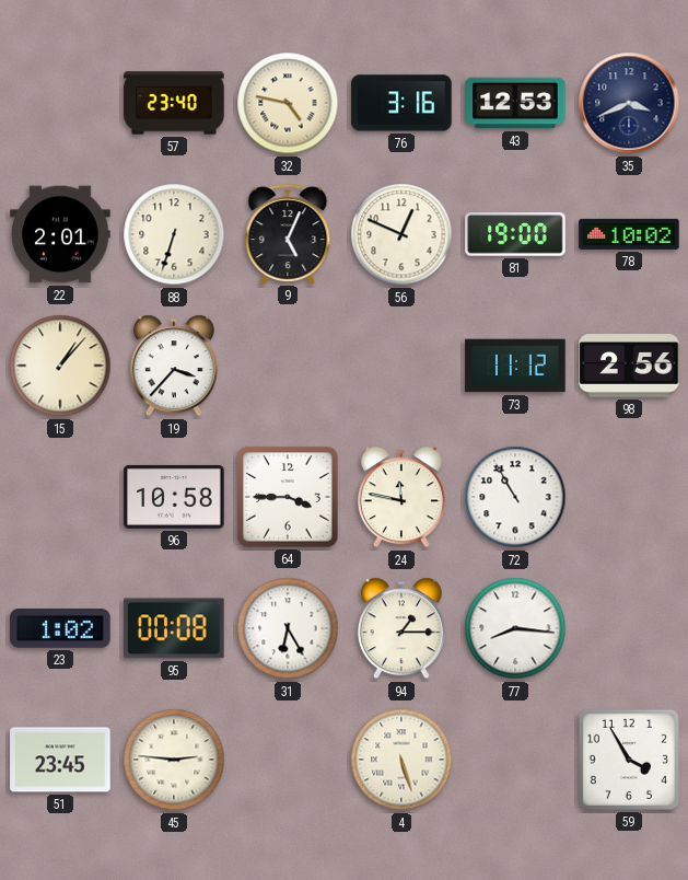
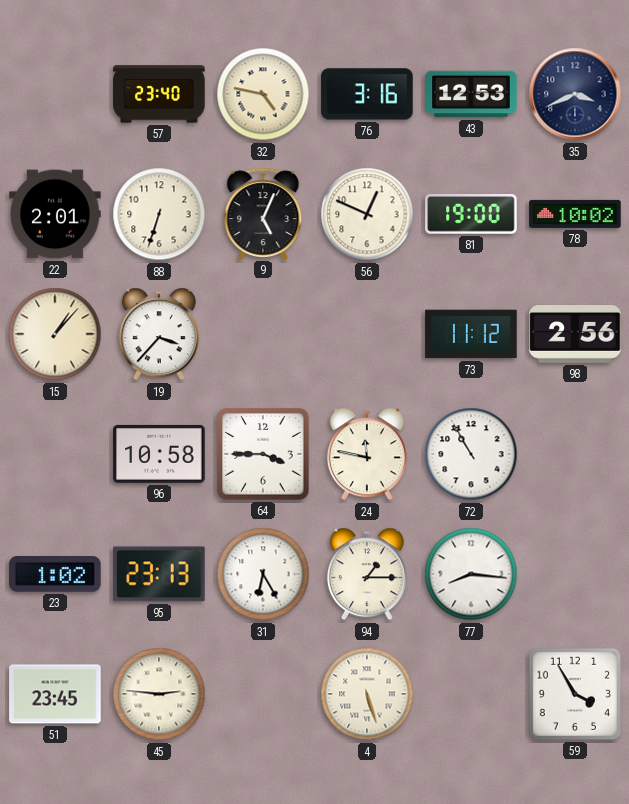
95: 00:08 -> 23:13 (159, 574)
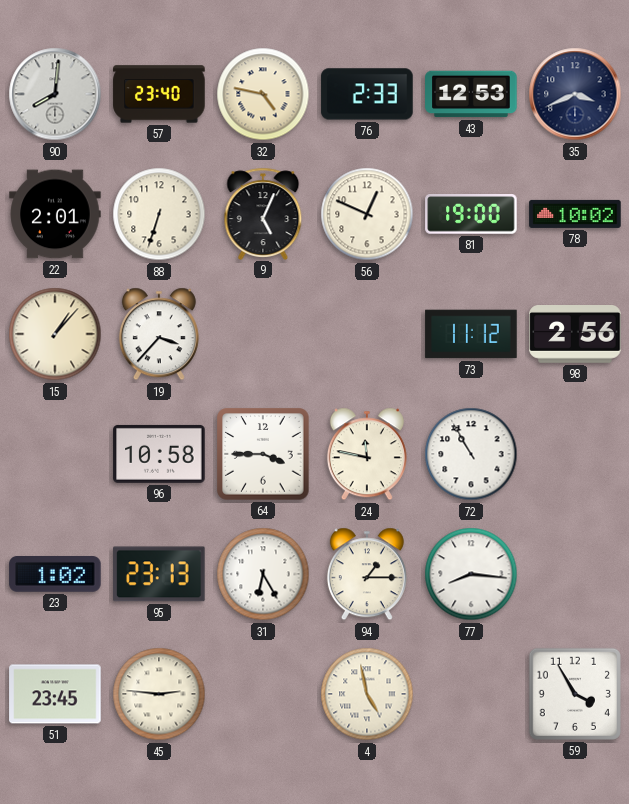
90: none -> 8:01 (55, 94)
76: 3:16 -> 2:33 (367, 94)
4: 5:27 -> 4:58 (367, 694)
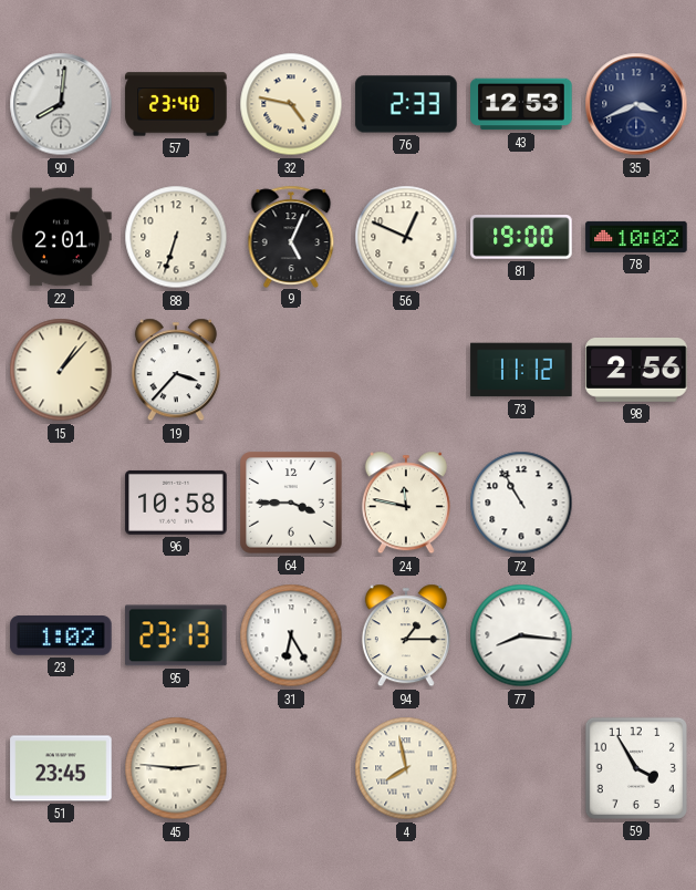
4: 4:58 -> 7:58 (406, 768)
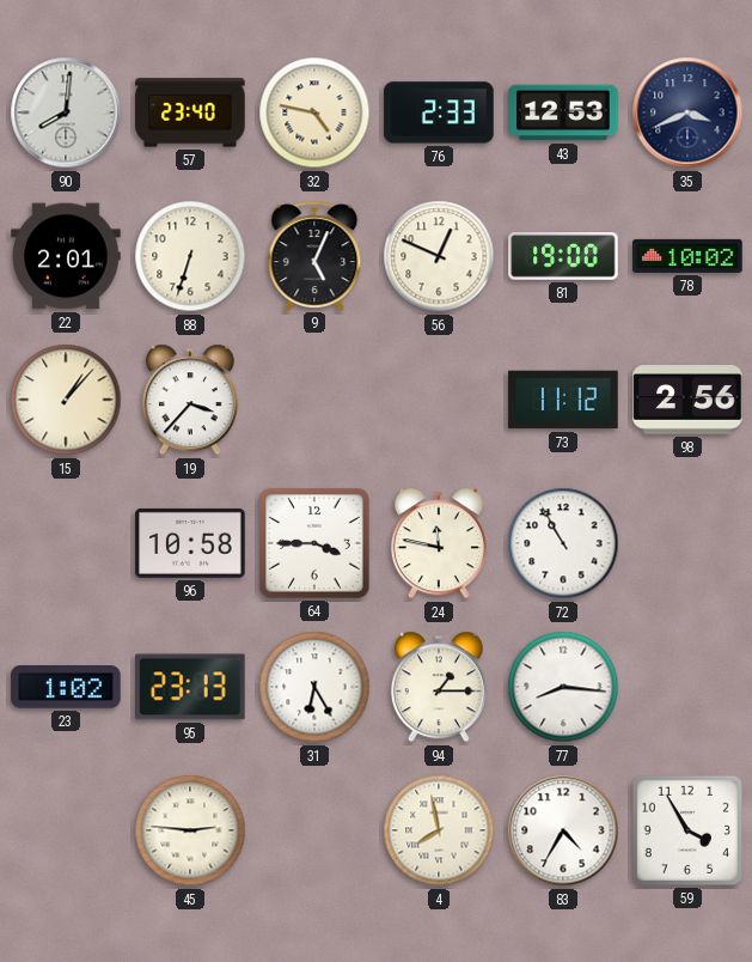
51: 23:45 -> none (61, 768)
83: none -> 4:35 (563, 830)
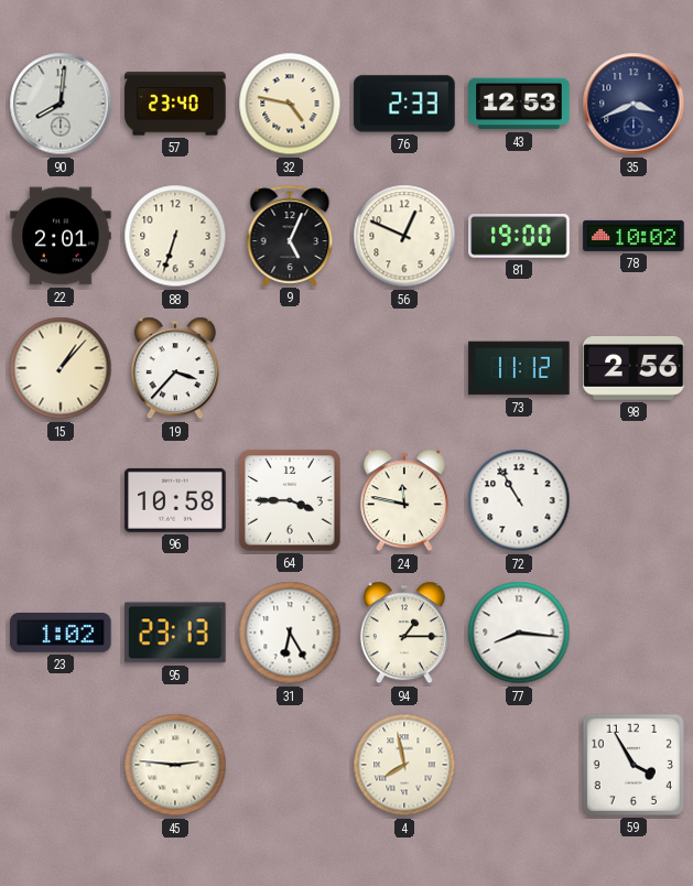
83: 4:35 -> none (563, 830)
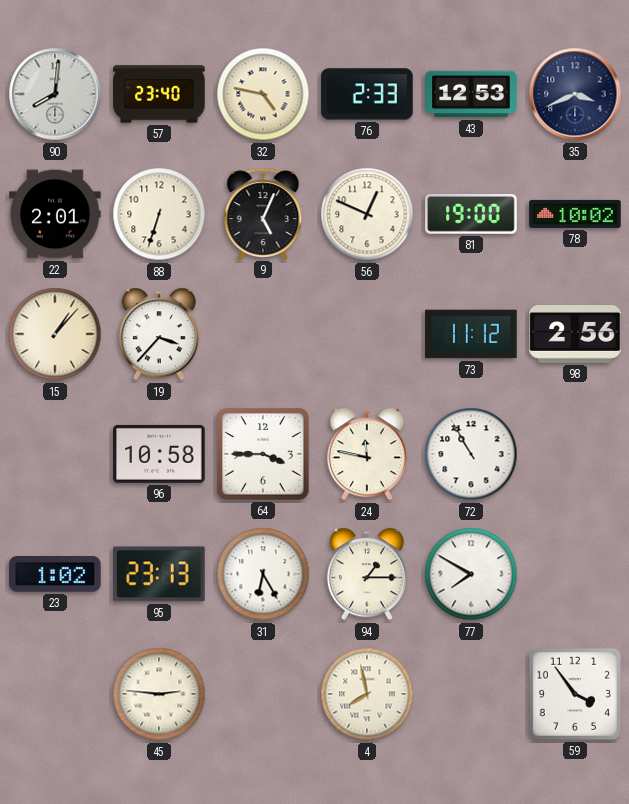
77: 8:16 -> 7:50 (471, 574)
59: 3:55 -> 3:54 (575, 694)
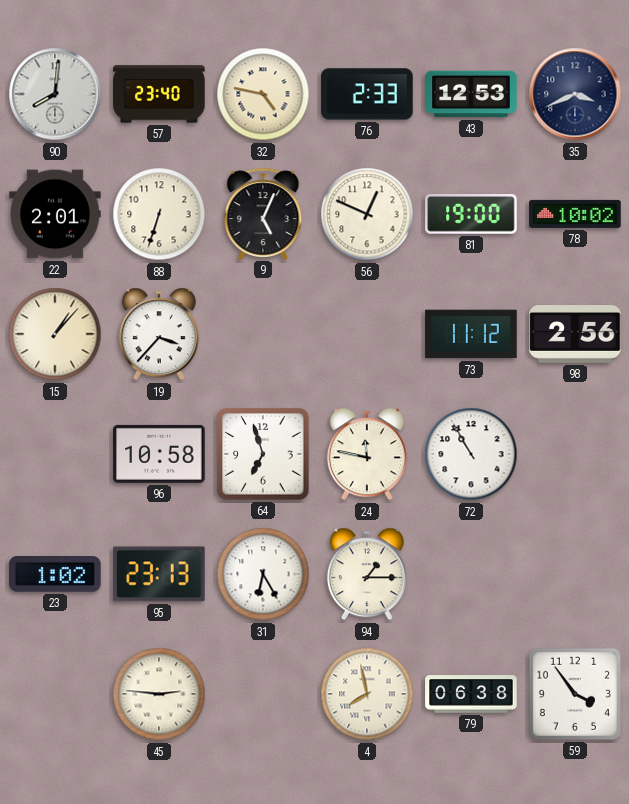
64: 3:45 -> 6:57 (263, 454)
77: 7:50 -> none (471, 574)
79: none -> 06:38 (471, 694)
